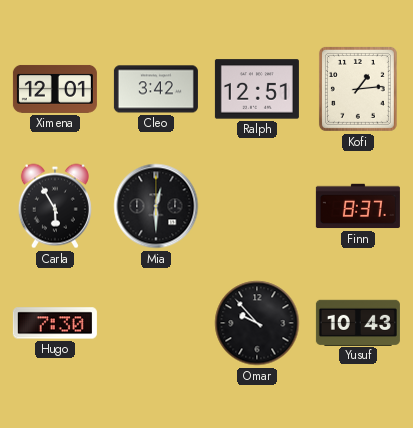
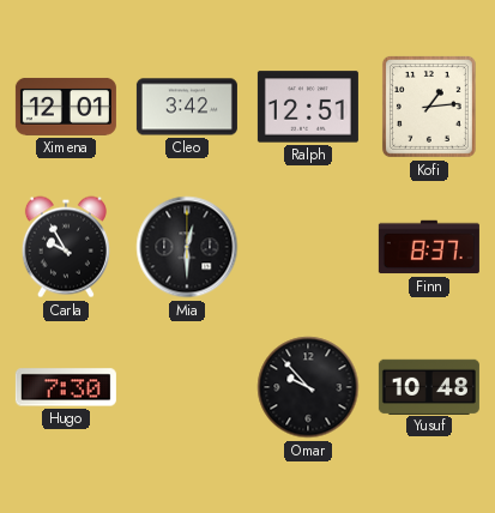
Carla: 5:55 -> 9:55 (66, 247)
Yusuf: 10:43 -> 10:48 (429, 386)
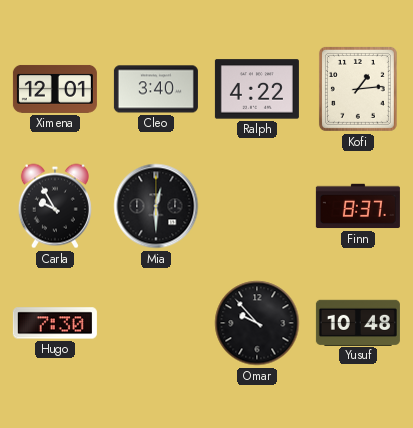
Cleo: 3:42 -> 3:40 (156, 89)
Ralph: 12:51 -> 4:22 (257, 89)
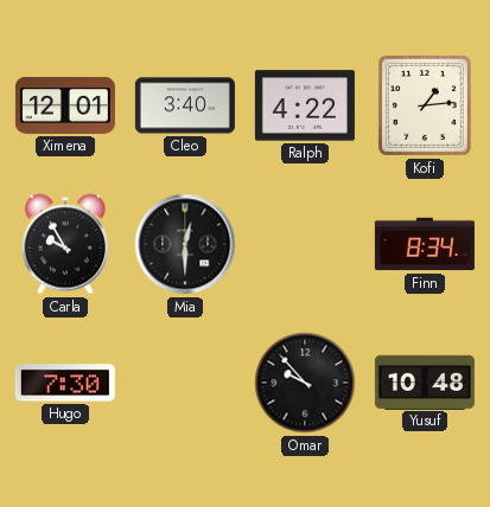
Finn: 8:37 -> 8:34 (425, 244)
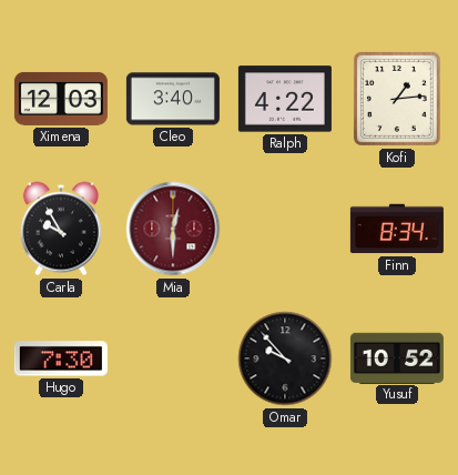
Ximena: 12:01 -> 12:03 (61, 99)
Mia dial: black -> burgundy (173, 229)
Yusuf: 10:48 -> 10:52 (397, 357)
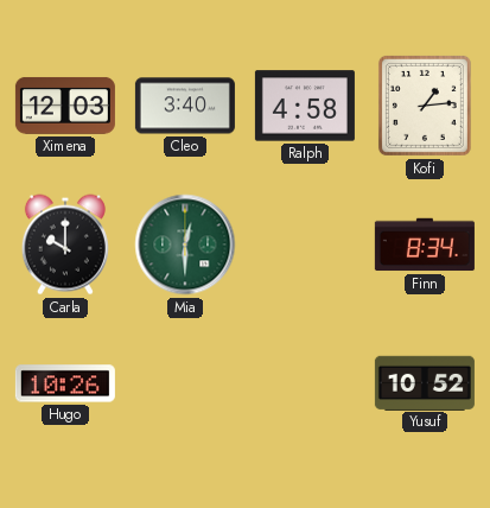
Ralph: 4:22 -> 4:58 (305, 106)
Carla: 9:55 -> 10:00 (65, 245)
Mia dial: burgundy -> green (185, 245)
Hugo: 7:30 -> 10:26 (65, 383)
Omar: 9:53 -> none (285, 358)
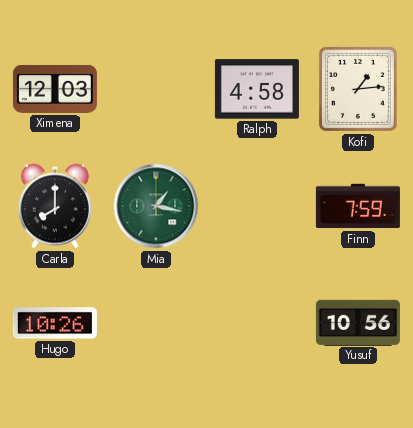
Cleo: 3:40 -> none (185, 106)
Carla: 10:00 -> 8:00 (55, 206)
Mia: 12:30 -> 1:17 (156, 206)
Finn: 8:34 -> 7:59 (358, 206)
Yusuf: 10:52 -> 10:56 (358, 322)
